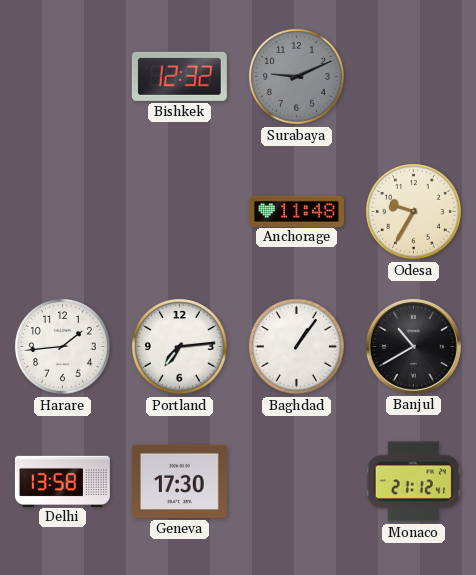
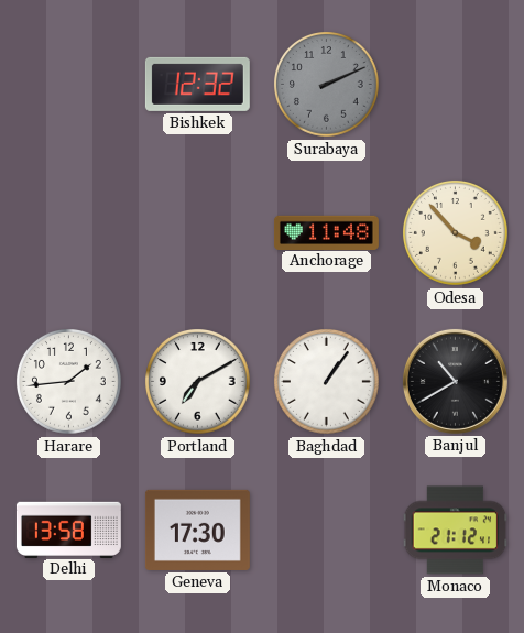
Surabaya: 9:11 -> 2:11 (327, 85)
Odesa: 9:35 -> 3:53 (456, 233)
Portland: 7:14 -> 7:10 (198, 382)
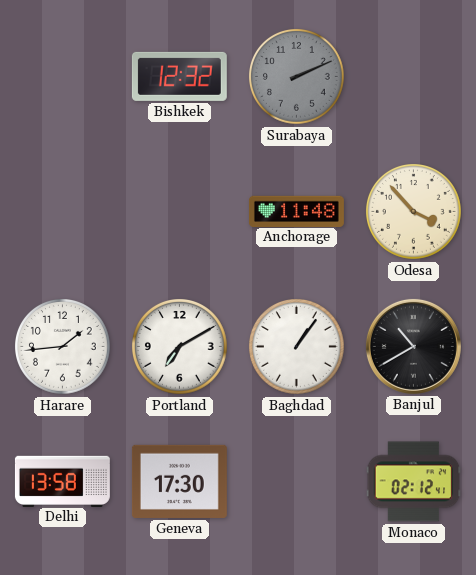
Monaco: 21:12 -> 02:12 (414, 482)
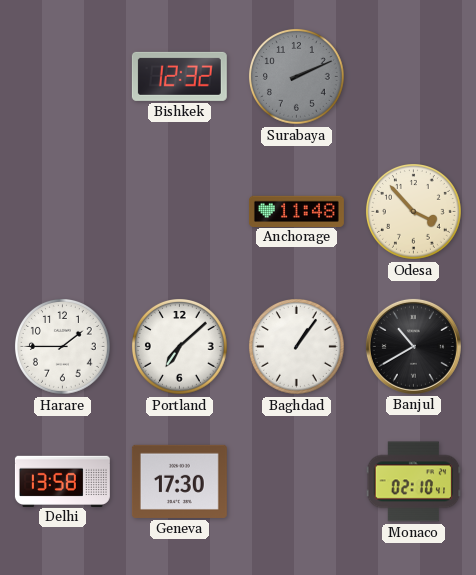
Harare: 1:44 -> 1:45 (63, 347)
Portland: 7:10 -> 7:08 (180, 347)
Monaco: 02:12 -> 02:10 (414, 482)
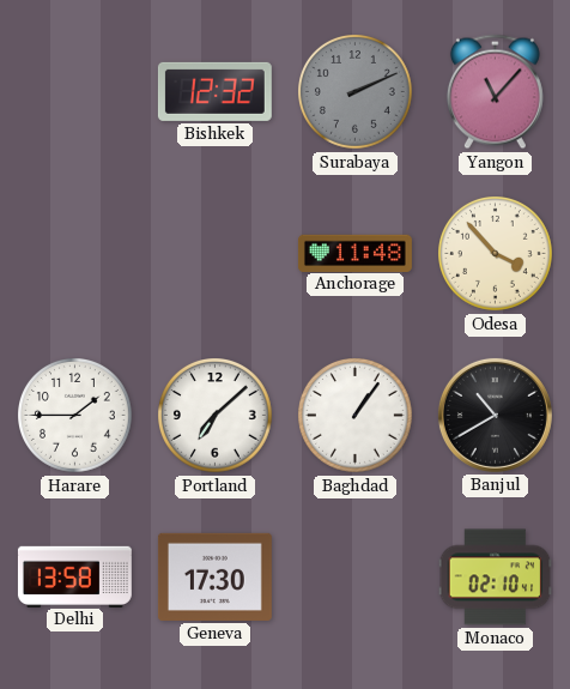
Yangon: none -> 11:07 (495, 92)
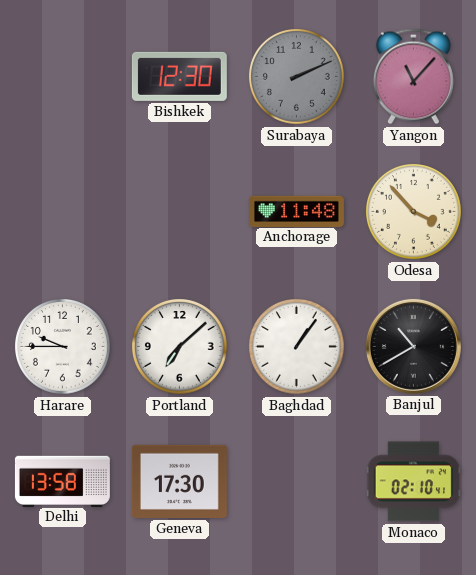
Bishkek: 12:32 -> 12:30 (179, 76)
Harare: 1:45 -> 9:45 (63, 347)
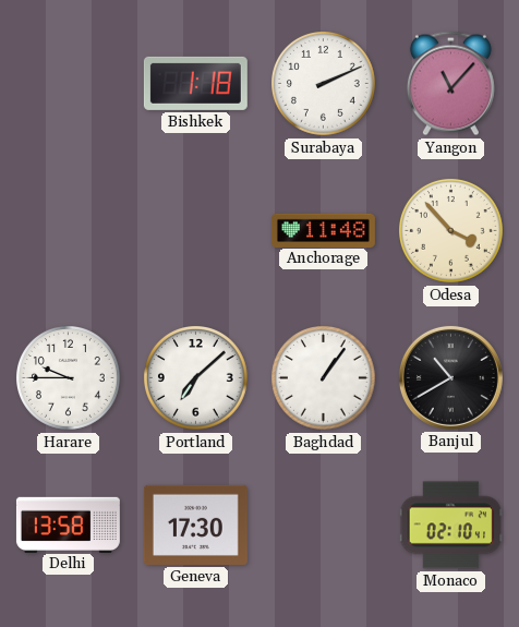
Bishkek: 12:30 -> 1:18 (195, 83)
Surabaya dial: grey -> white (324, 84)
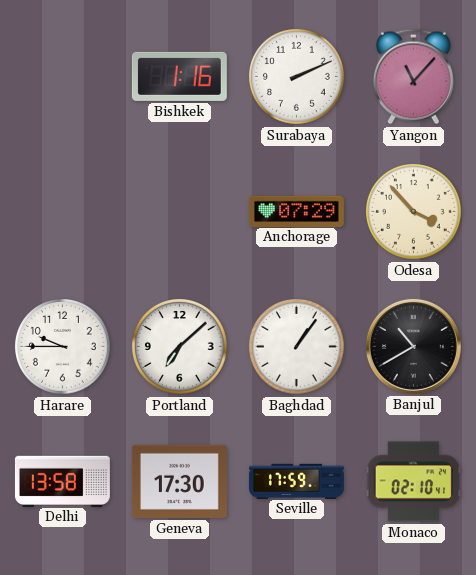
Bishkek: 1:18 -> 1:16 (179, 76)
Anchorage: 11:48 -> 07:29 (296, 211)
Seville: none -> 17:59 (296, 481)
